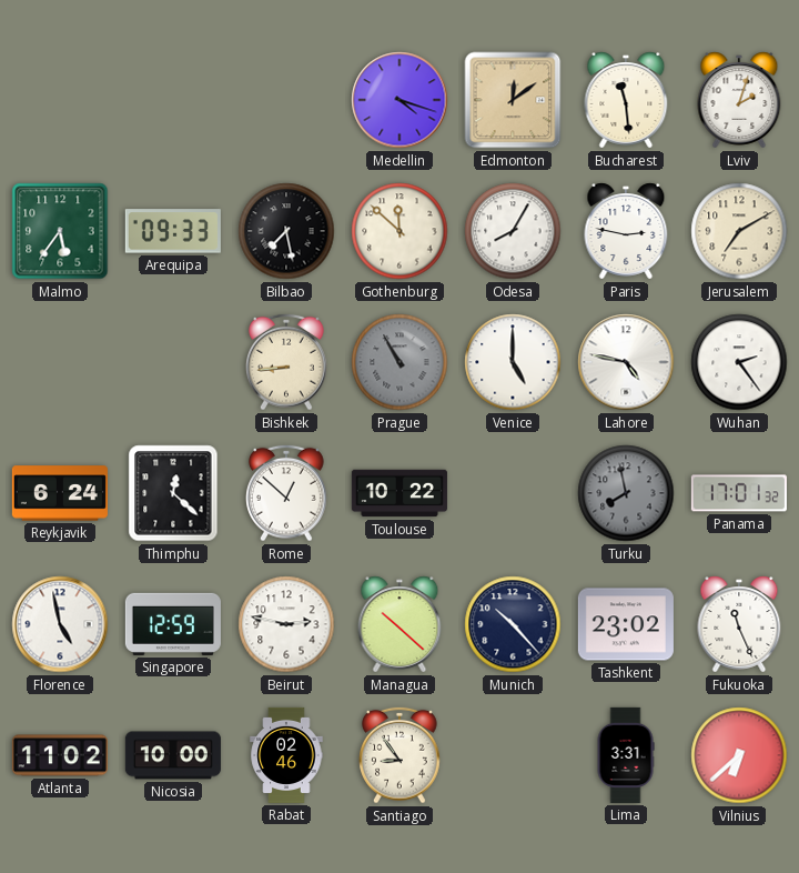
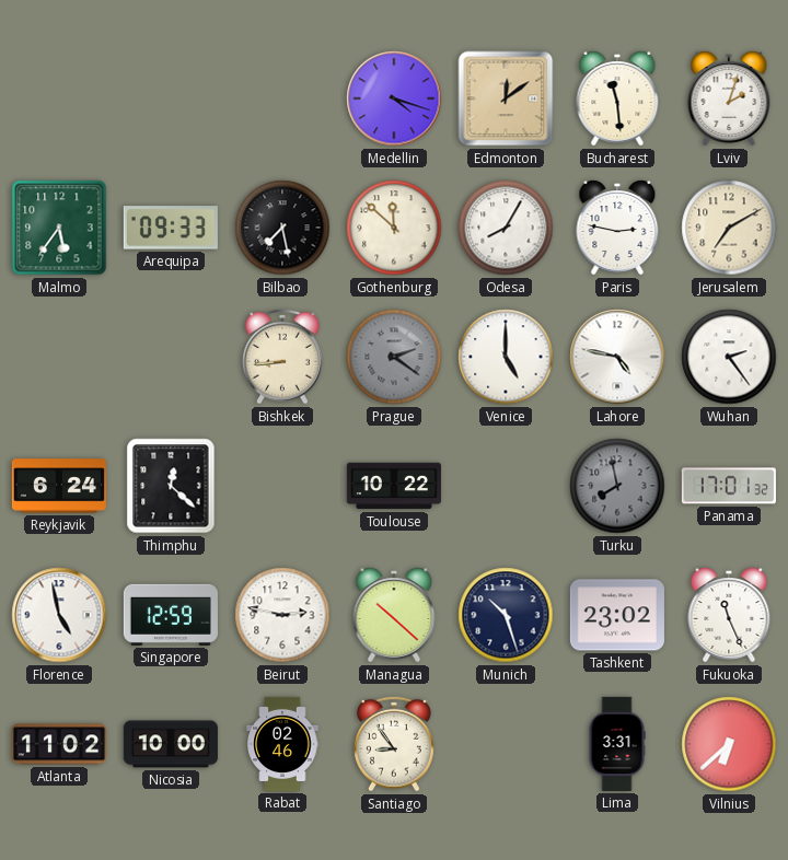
Prague: 10:55 -> 2:21 (394, 357)
Rome: 12:52 -> none (287, 493)
Munich: 10:23 -> 10:27 (506, 615)
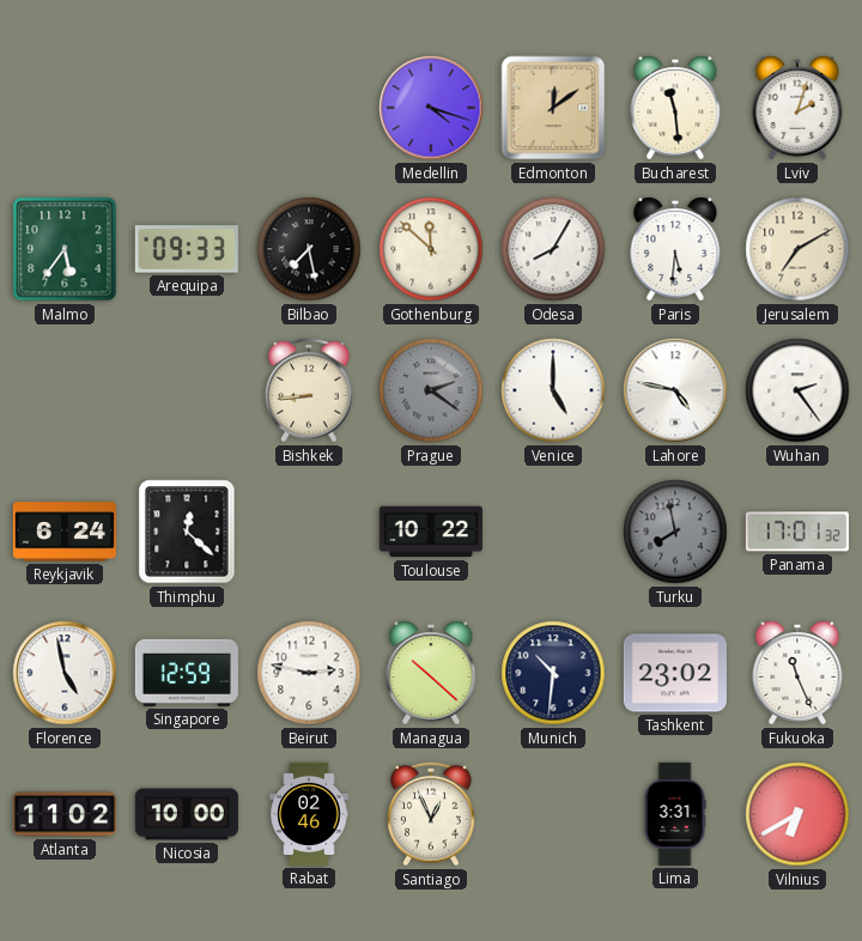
Paris: 2:47 -> 5:31 (675, 249)
Munich: 10:27 -> 10:31 (553, 673)
Santiago: 8:54 -> 12:56 (432, 814)
Vilnius: 6:38 -> 6:40 (797, 814)
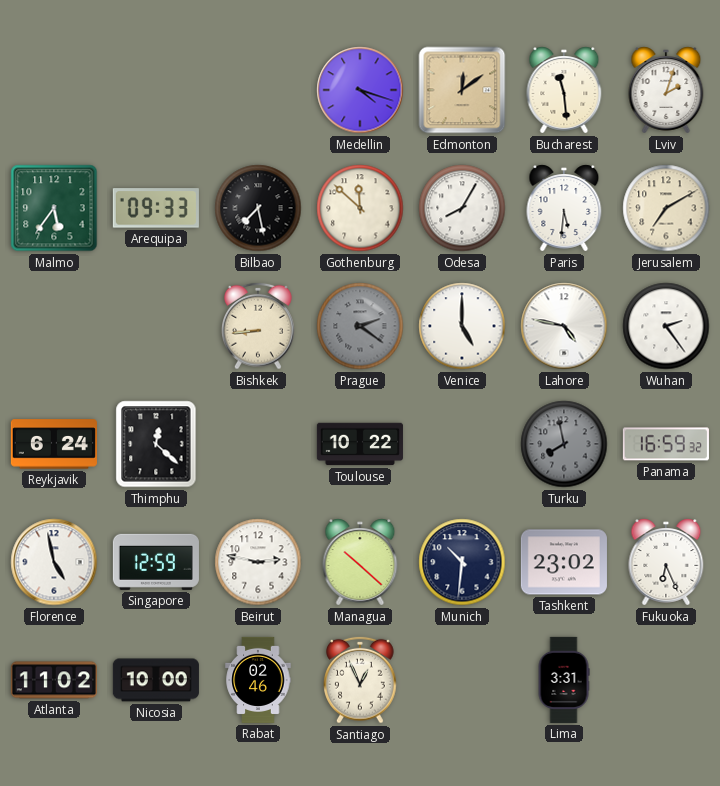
Panama: 17:01 -> 16:59 (666, 444)
Fukuoka: 11:26 -> 6:26 (666, 562)
Vilnius: 6:40 -> none (797, 814)
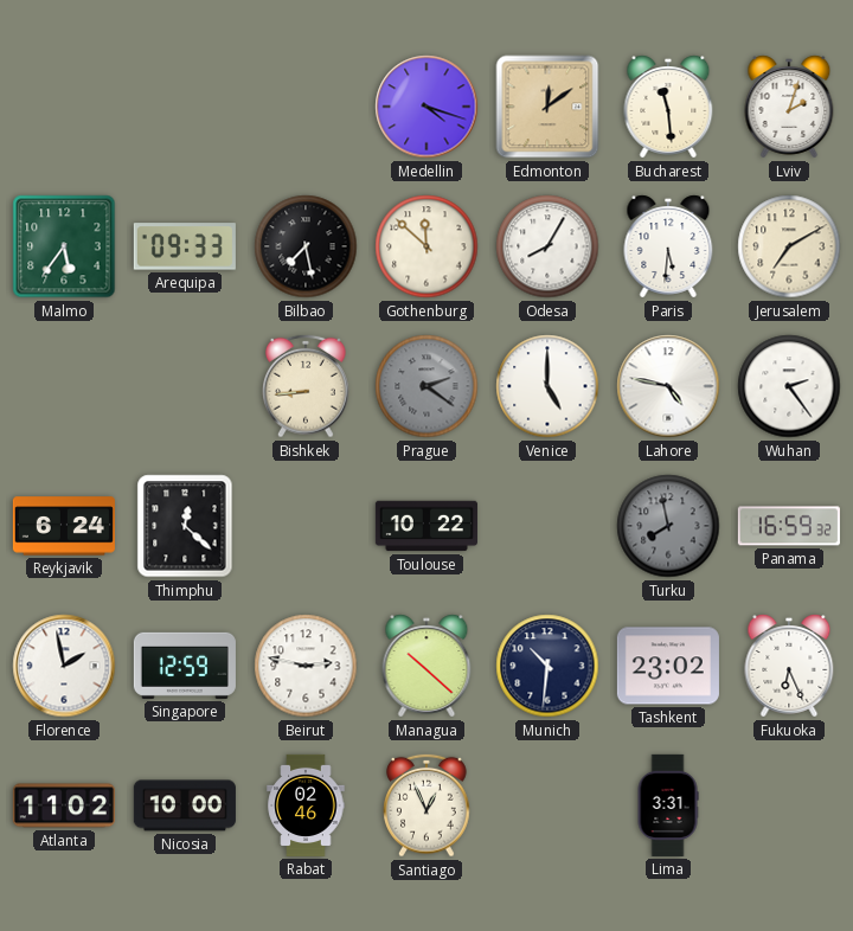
Florence: 4:58 -> 1:58 (64, 666)
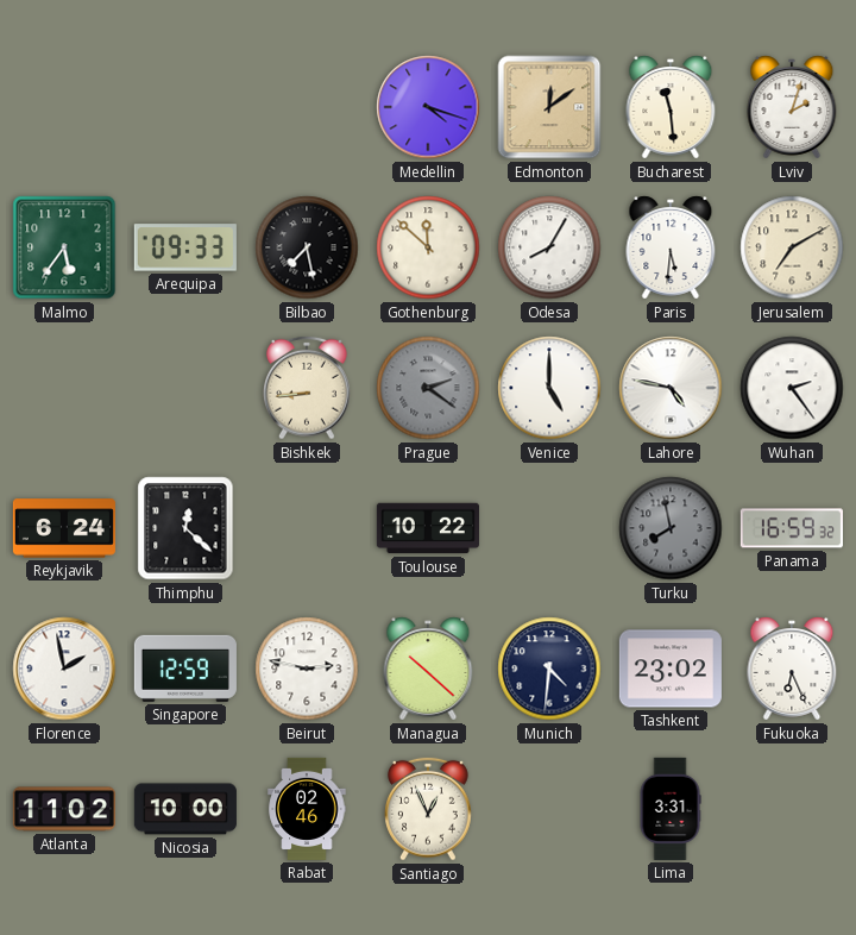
Munich: 10:31 -> 4:31 (549, 669)
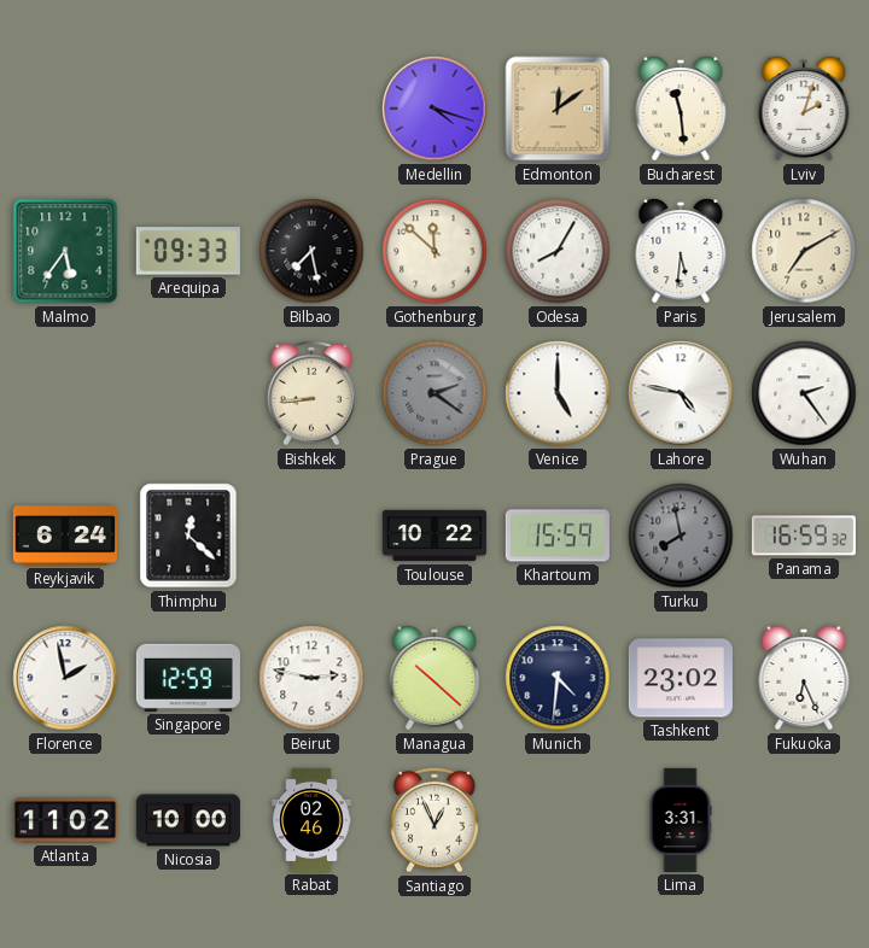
Khartoum: none -> 15:59 (558, 536)
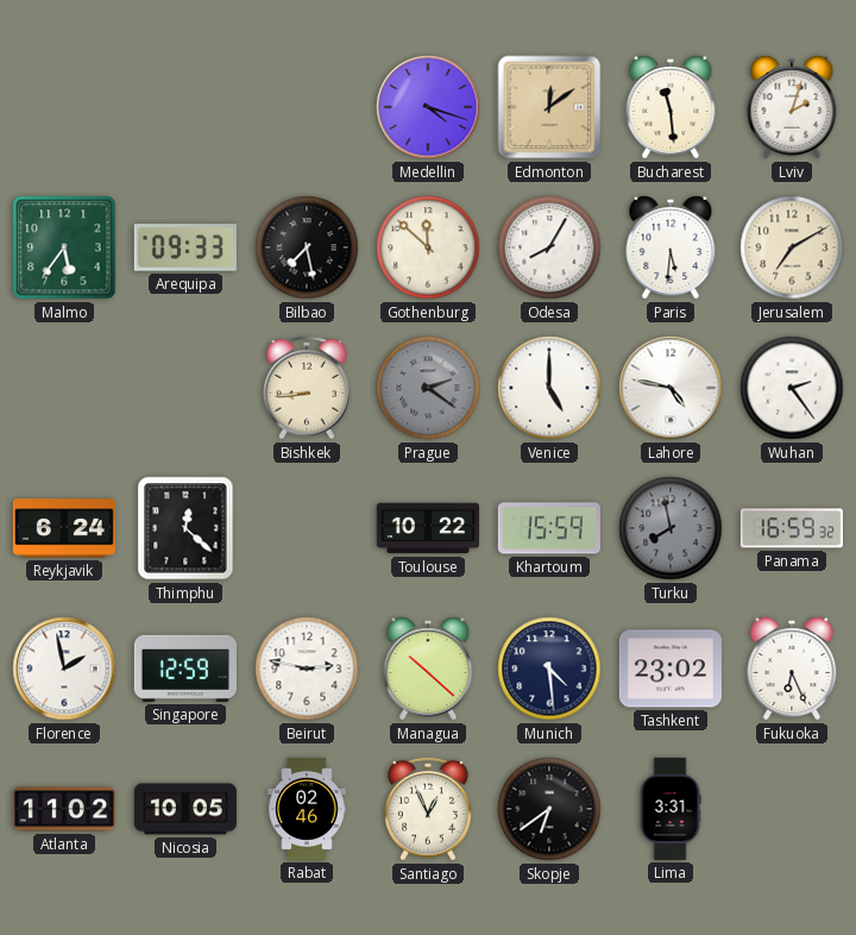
Munich: 4:31 -> 4:29 (549, 669)
Nicosia: 10:00 -> 10:05 (185, 809)
Skopje: none -> 6:39 (549, 809)
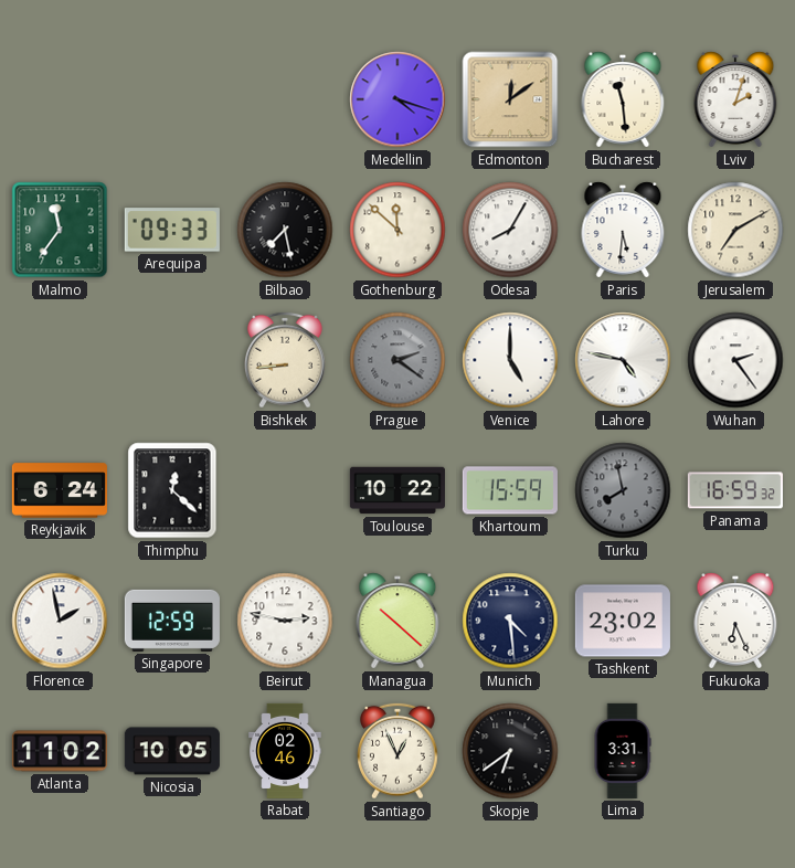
Malmo: 5:36 -> 11:36 (60, 230)
